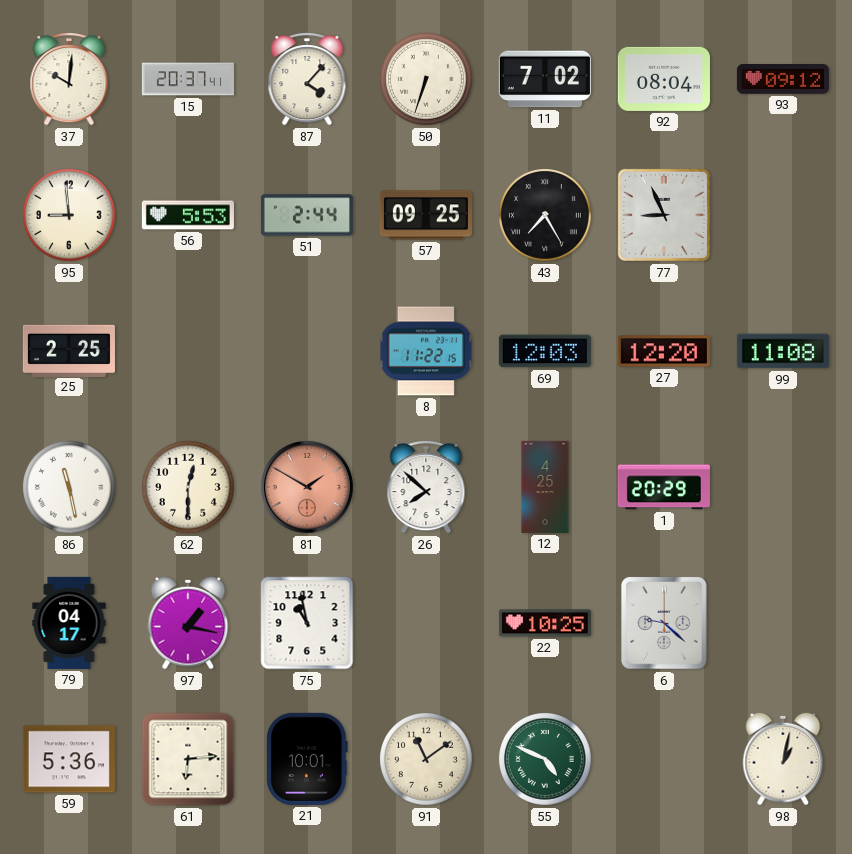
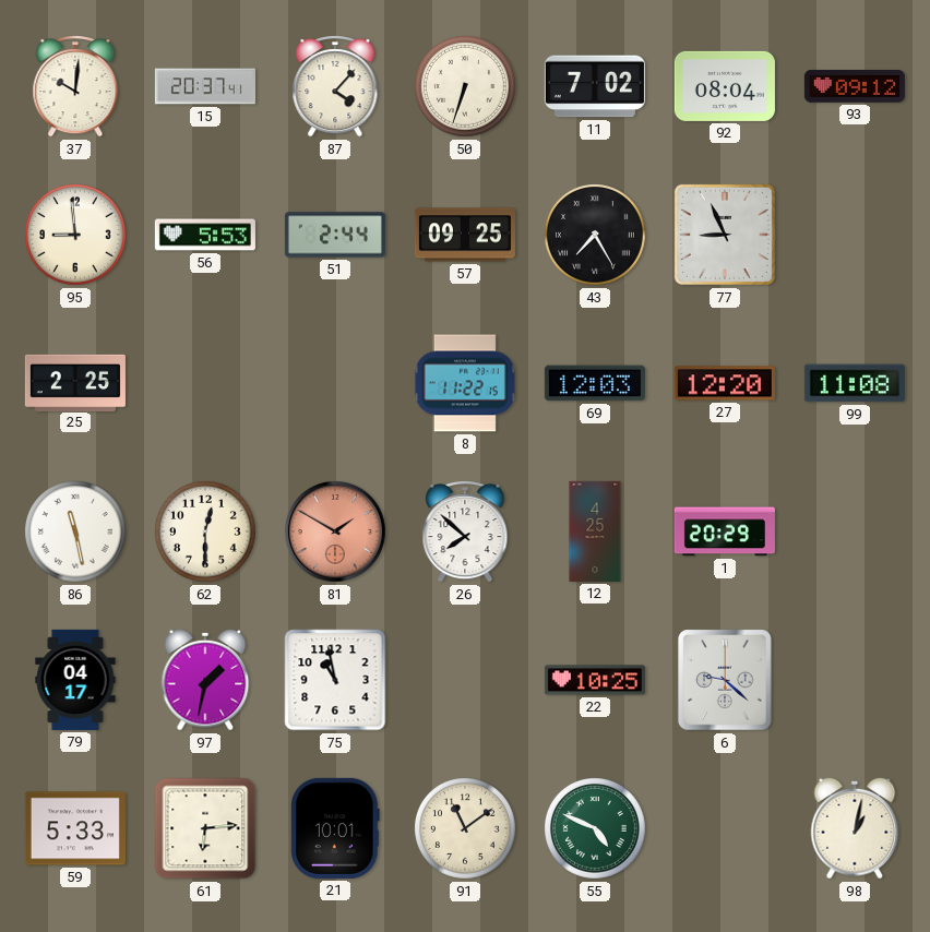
97: 1:17 -> 1:32 (205, 680)
59: 5:36 -> 5:33 (75, 828)
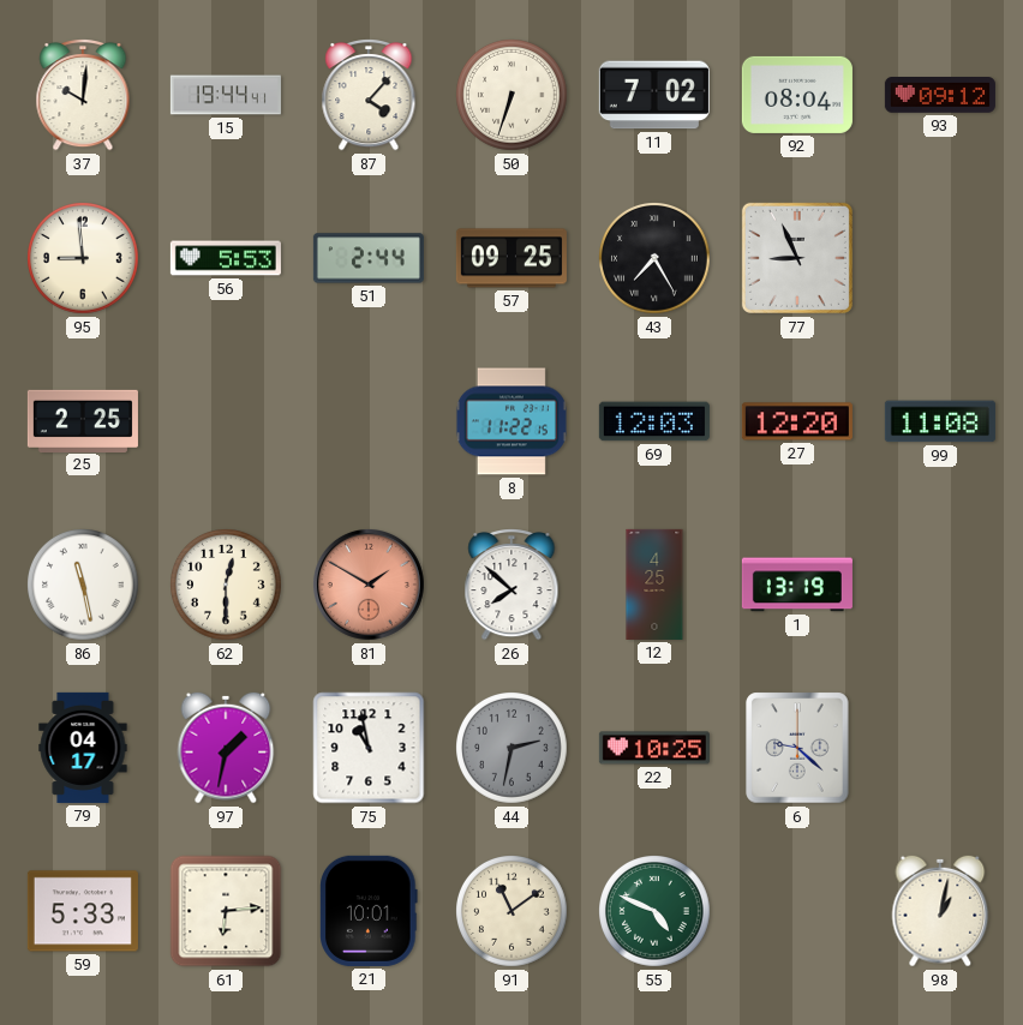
15: 20:37 -> 19:44 (226, 95)
1: 20:29 -> 13:19 (797, 585)
44: none -> 2:32 (513, 749)
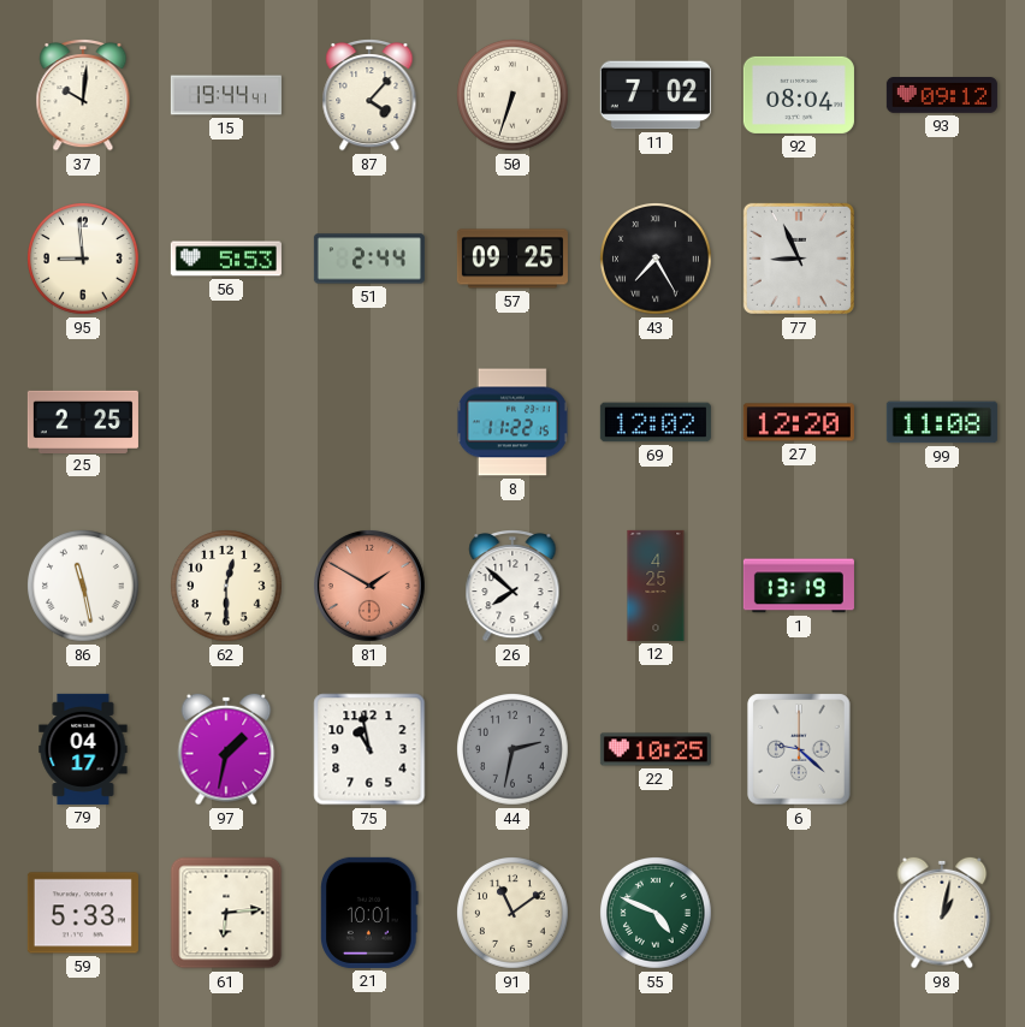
69: 12:03 -> 12:02 (656, 422)
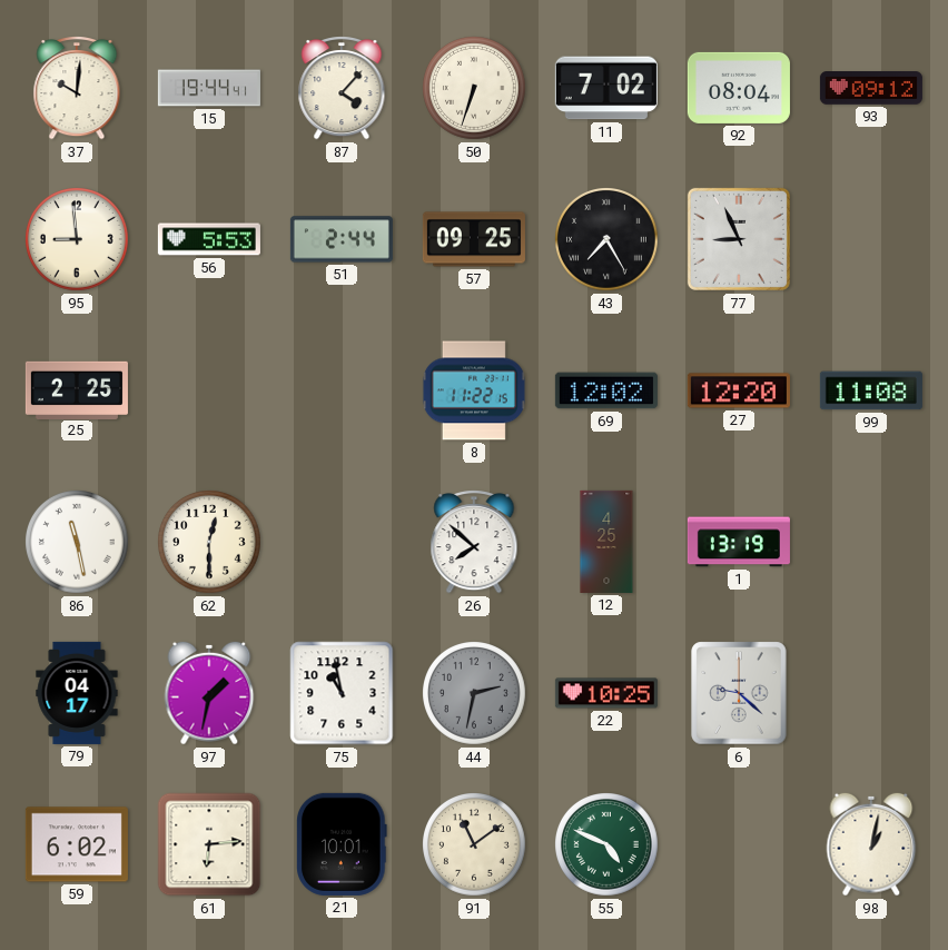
81: 1:50 -> none (369, 586)
59: 5:33 -> 6:02 (77, 844)
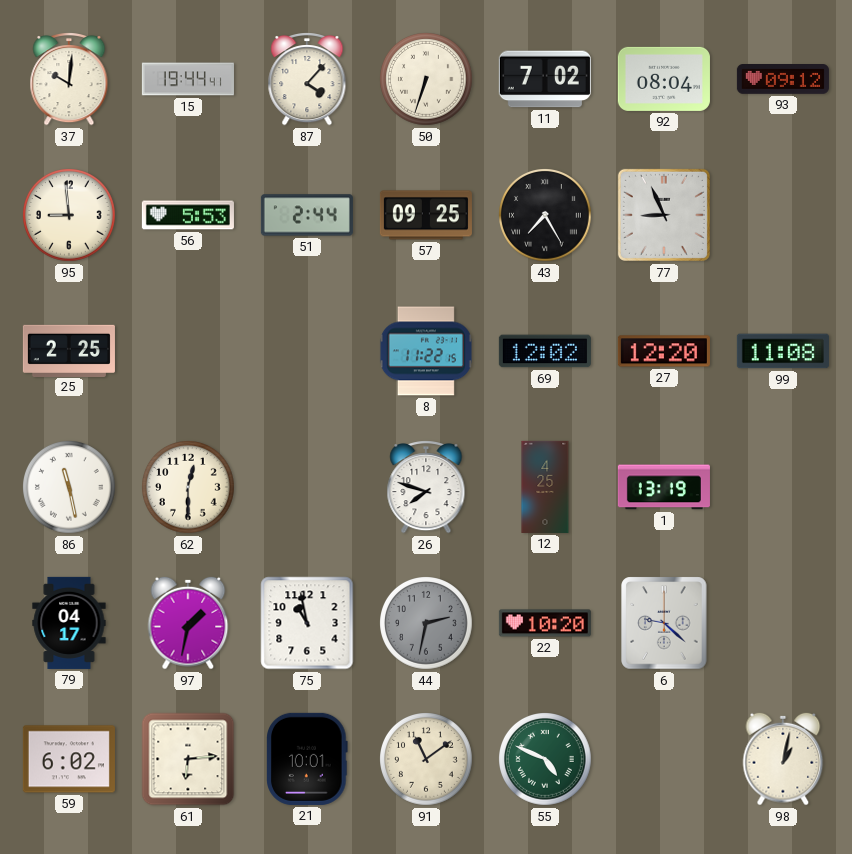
26: 7:52 -> 7:48 (426, 488)
22: 10:25 -> 10:20 (545, 623)
